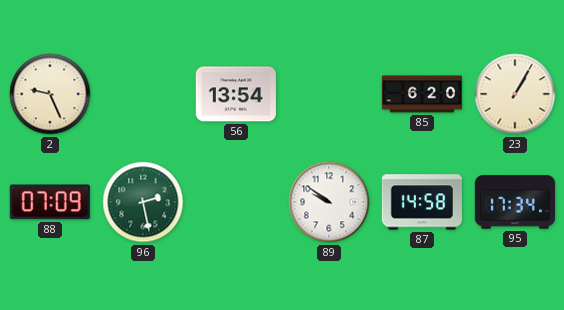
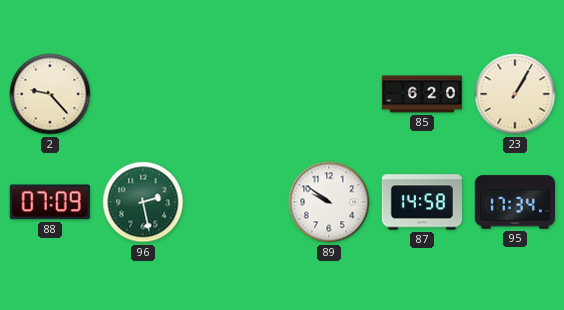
2: 9:26 -> 9:23 (50, 94)
56: 13:54 -> none (236, 94)
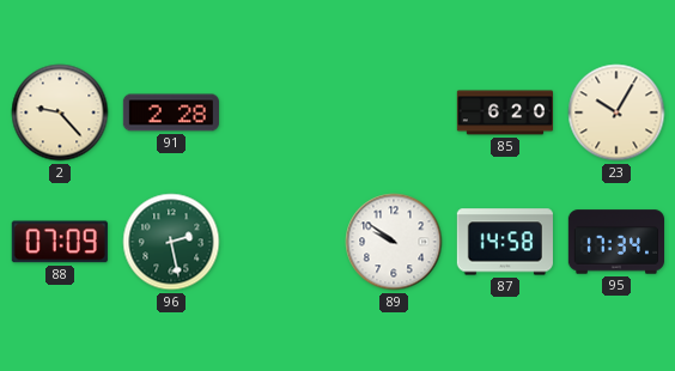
91: none -> 2:28 (171, 112)
23: 1:05 -> 10:05 (616, 112)
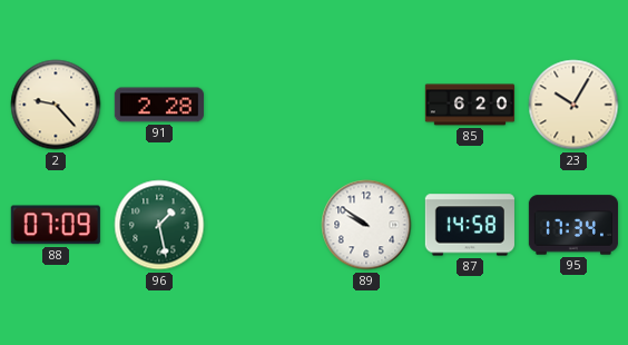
96: 2:28 -> 1:28 (159, 225)
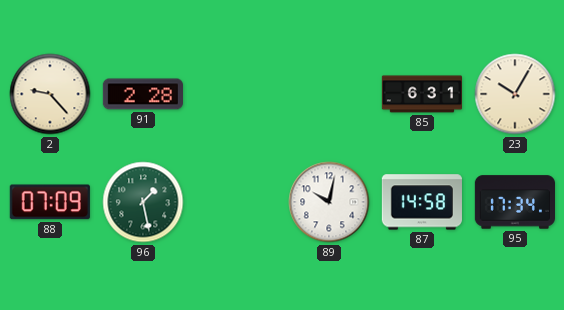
85: 6:20 -> 6:31 (421, 94)
89: 9:51 -> 10:02 (329, 202)
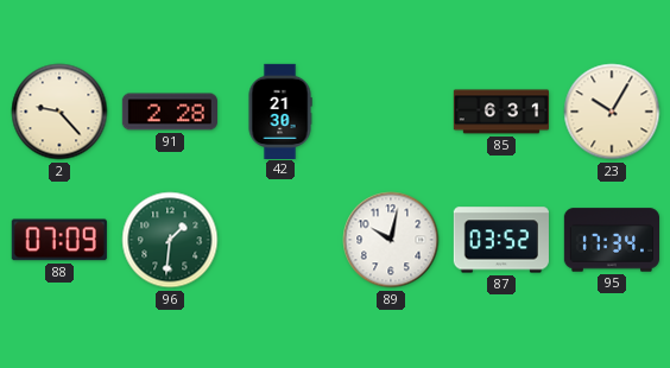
42: none -> 21:30 (280, 110)
96: 1:28 -> 1:31 (170, 240)
87: 14:58 -> 03:52 (501, 240)
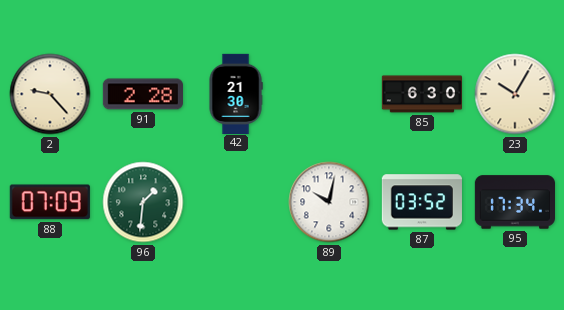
85: 6:31 -> 6:30 (421, 94)
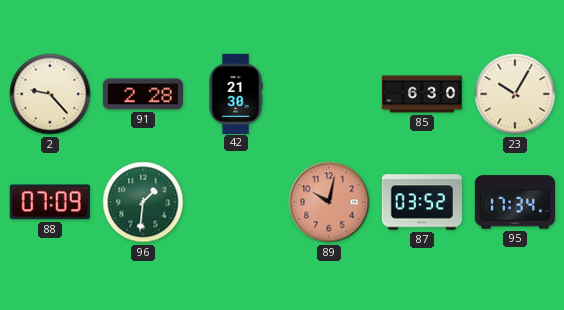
89 dial: white -> salmon (329, 202)
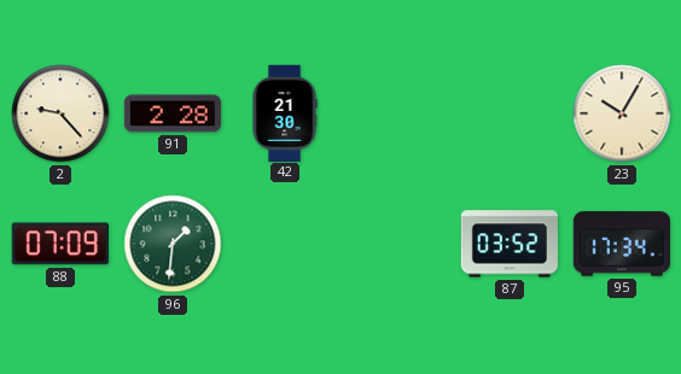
85: 6:30 -> none (421, 94)
89: 10:02 -> none (329, 202)
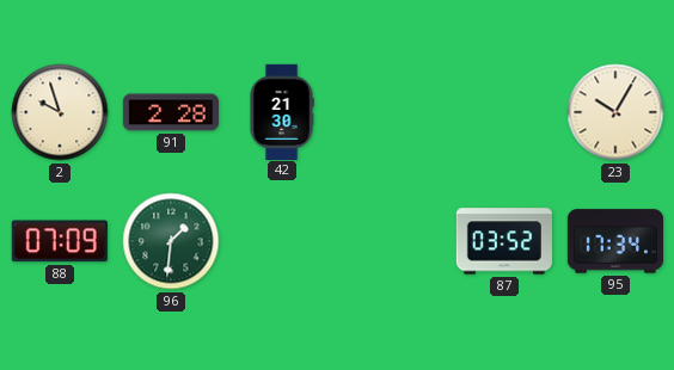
2: 9:23 -> 9:57 (60, 112)
